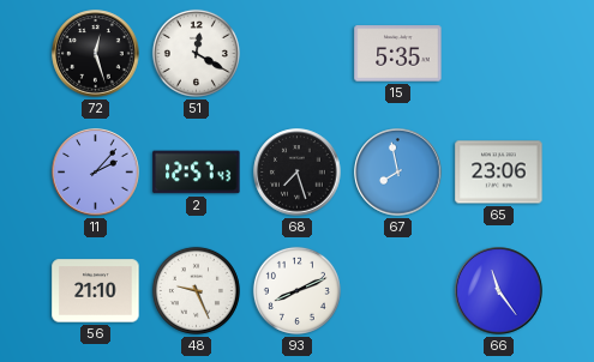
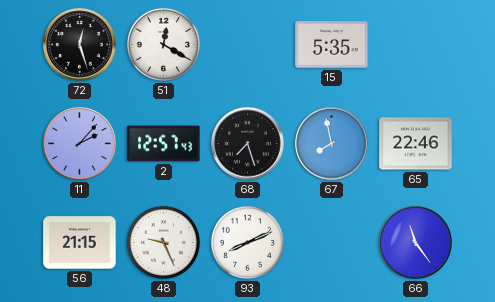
65: 23:06 -> 22:46 (416, 144)
56: 21:10 -> 21:15 (80, 243)
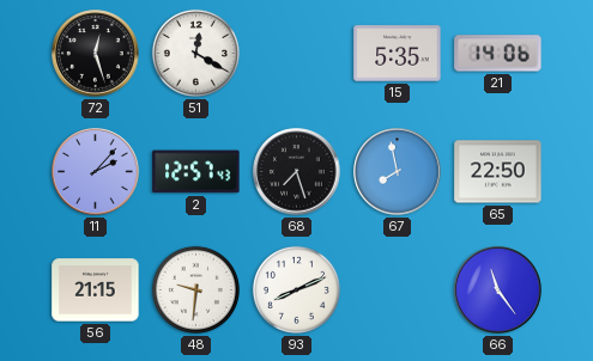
21: none -> 14:06 (498, 54)
65: 22:46 -> 22:50 (498, 172)
48: 9:26 -> 9:31 (195, 289)
